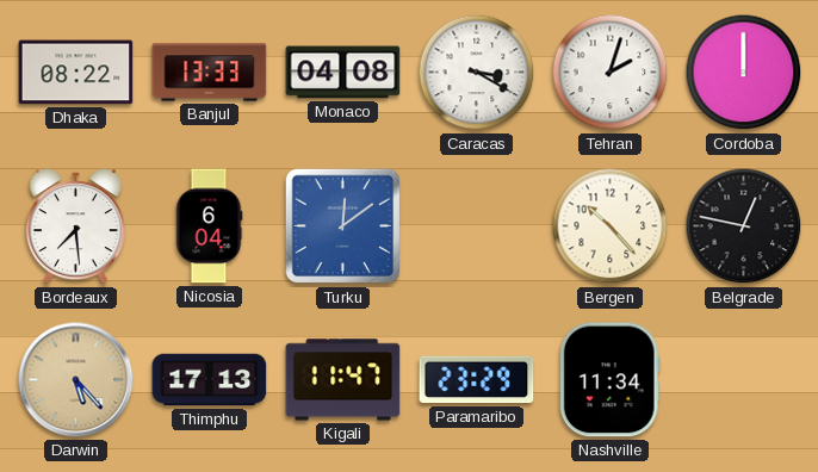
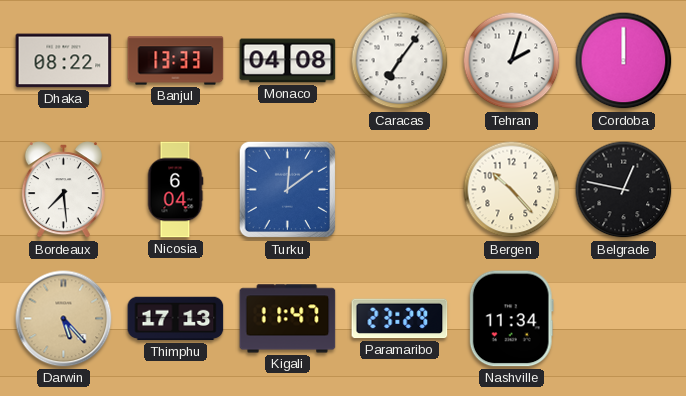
Caracas: 3:20 -> 7:06 (400, 61)
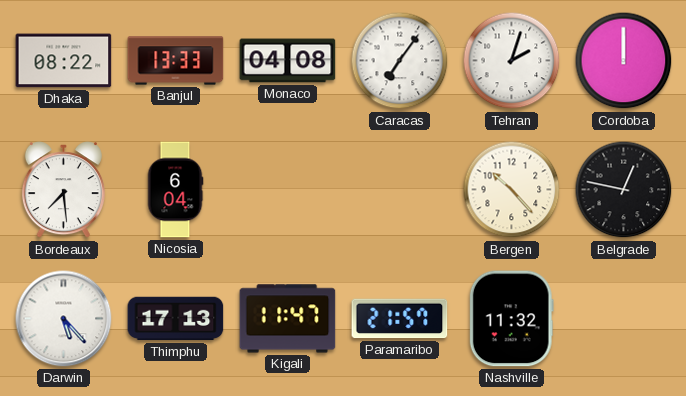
Turku: 12:09 -> none (288, 190)
Darwin dial: champagne -> white (64, 319)
Paramaribo: 23:29 -> 21:57 (400, 319)
Nashville: 11:34 -> 11:32 (511, 319)
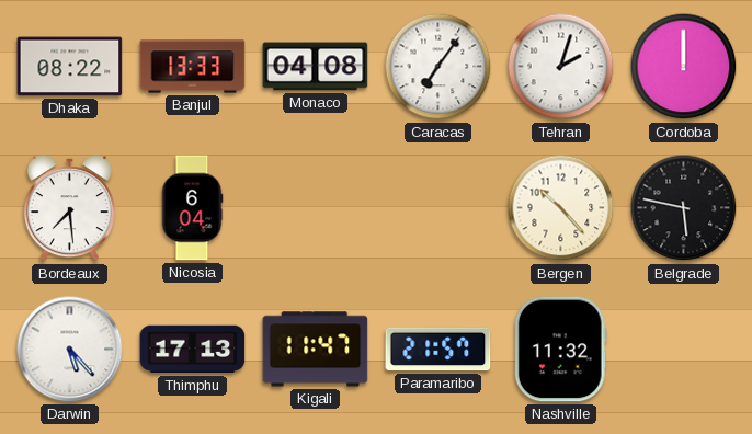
Belgrade: 12:47 -> 5:47 (684, 208)
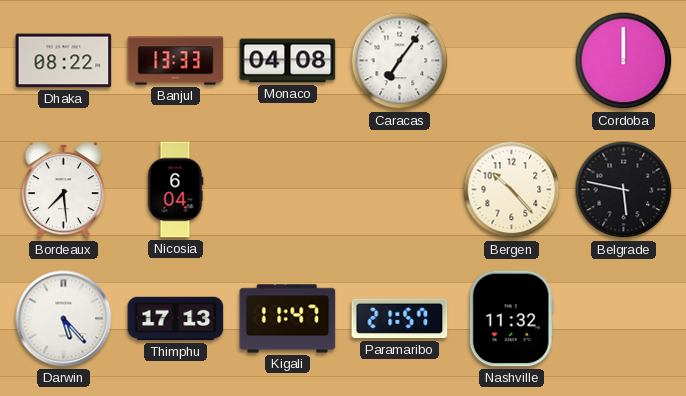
Tehran: 2:03 -> none (561, 67)
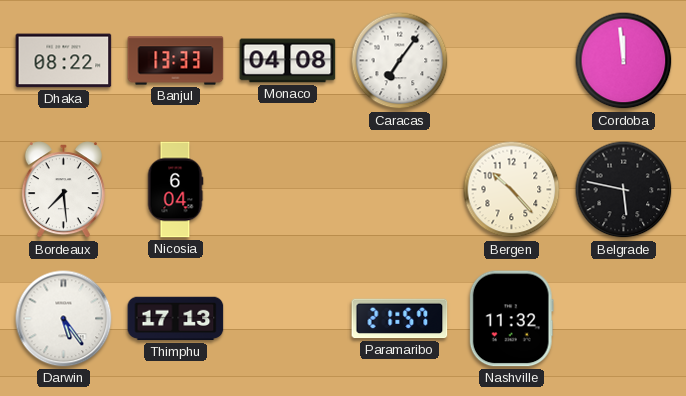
Cordoba: 12:00 -> 11:59 (624, 61)
Darwin: 5:23 -> 5:24 (64, 319)
Kigali: 11:47 -> none (288, 319)
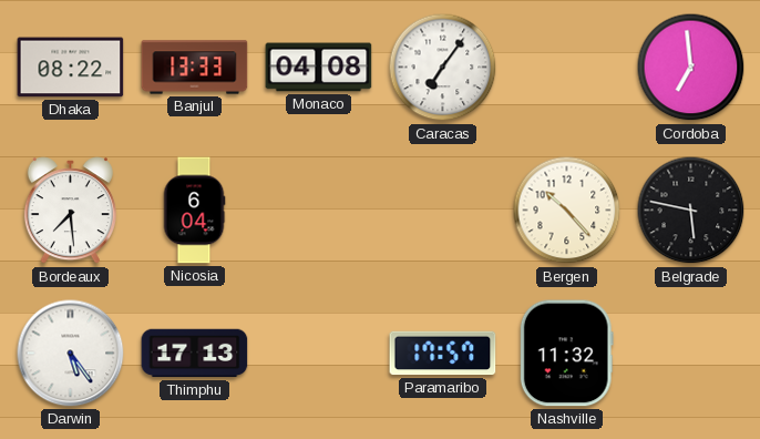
Cordoba: 11:59 -> 6:59 (691, 68)
Paramaribo: 21:57 -> 17:57 (443, 354)
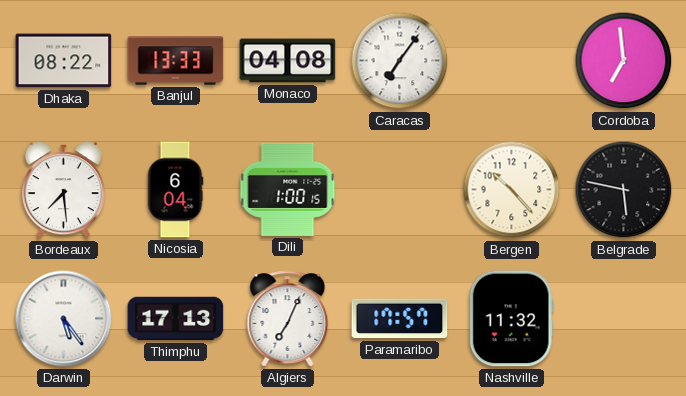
Dili: none -> 1:00 (288, 189)
Algiers: none -> 7:04 (288, 319)
